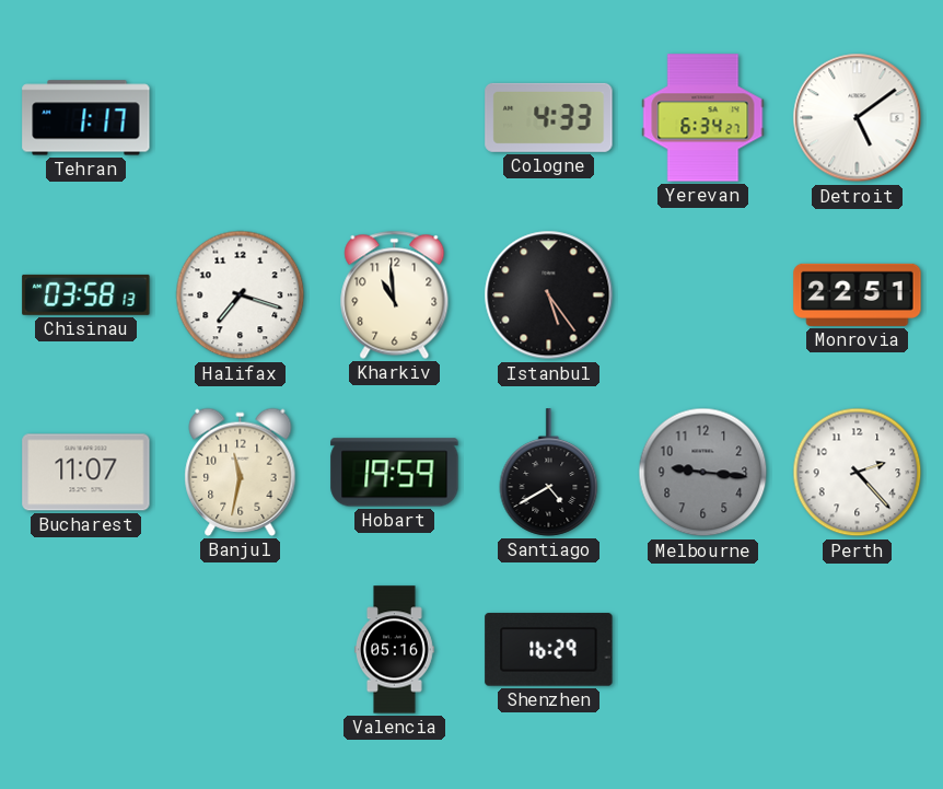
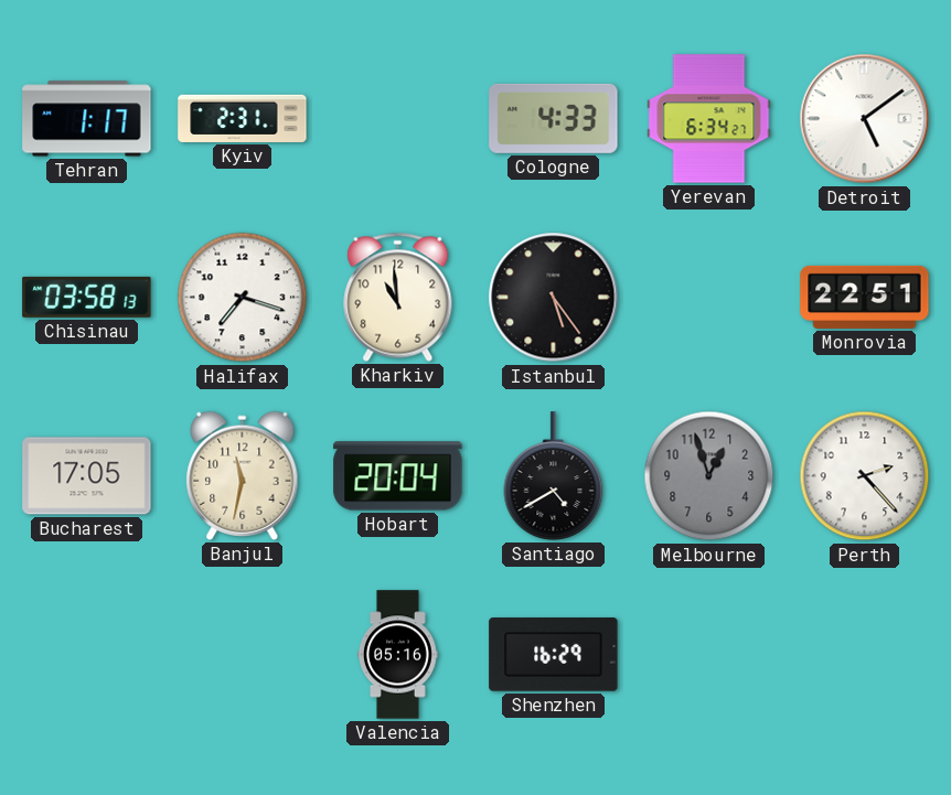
Kyiv: none -> 2:31 (243, 118)
Bucharest: 11:07 -> 17:05 (87, 476)
Hobart: 19:59 -> 20:04 (398, 476)
Melbourne: 9:16 -> 12:57 (709, 476)
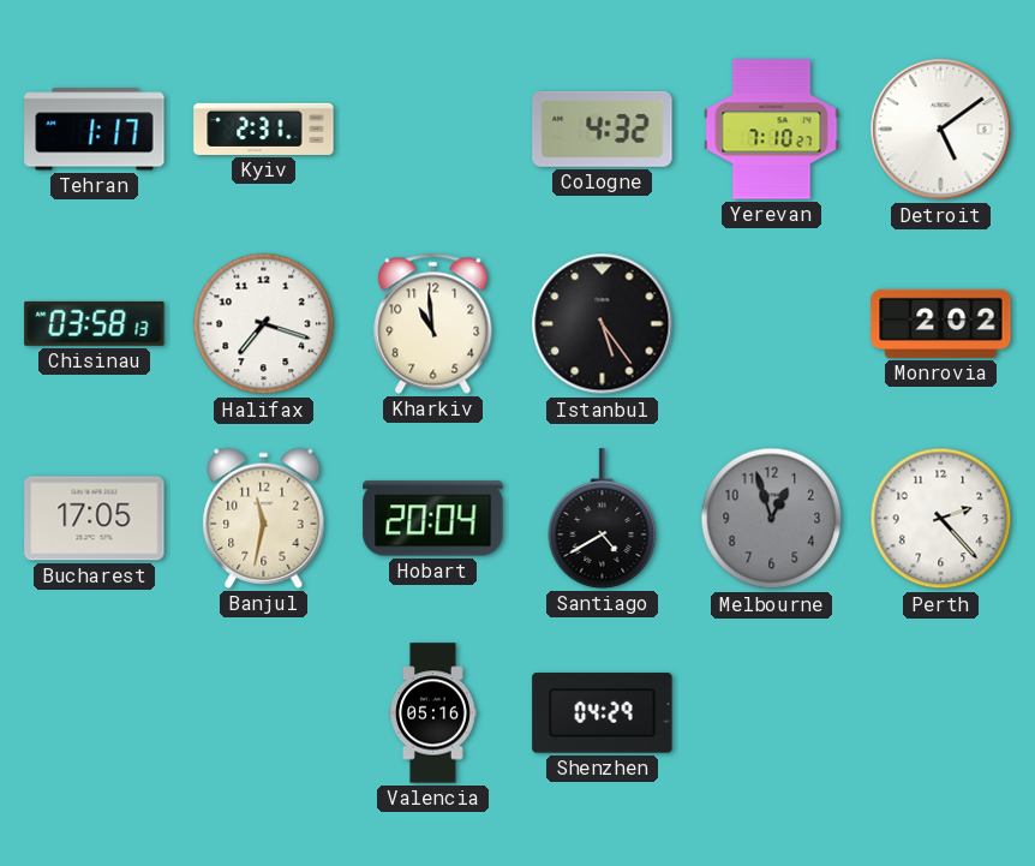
Cologne: 4:33 -> 4:32 (603, 129)
Yerevan: 6:34 -> 7:10 (772, 130)
Monrovia: 22:51 -> 2:02 (941, 323)
Shenzhen: 16:29 -> 04:29 (603, 713)
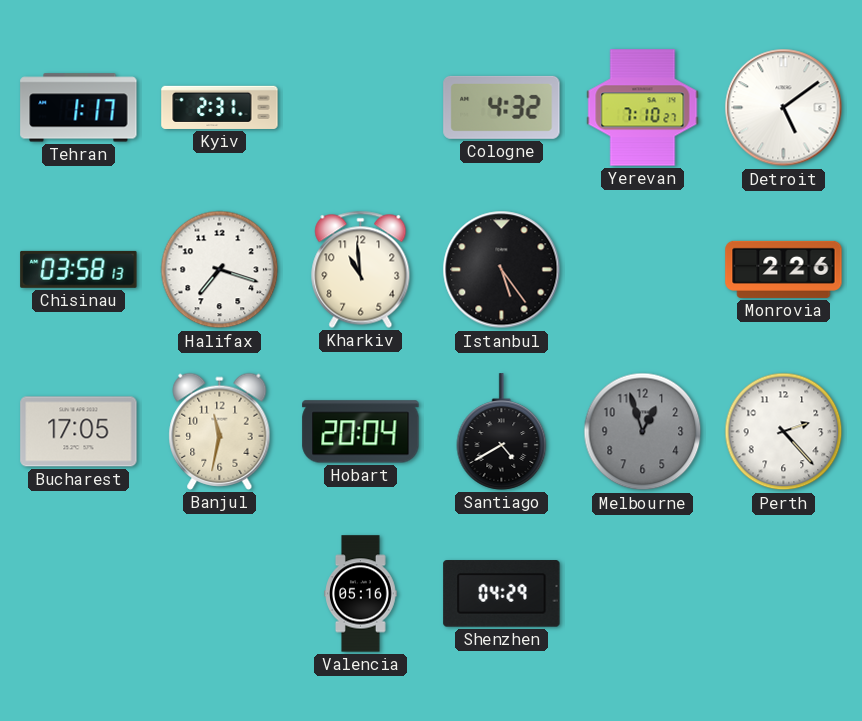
Monrovia: 2:02 -> 2:26 (784, 269)
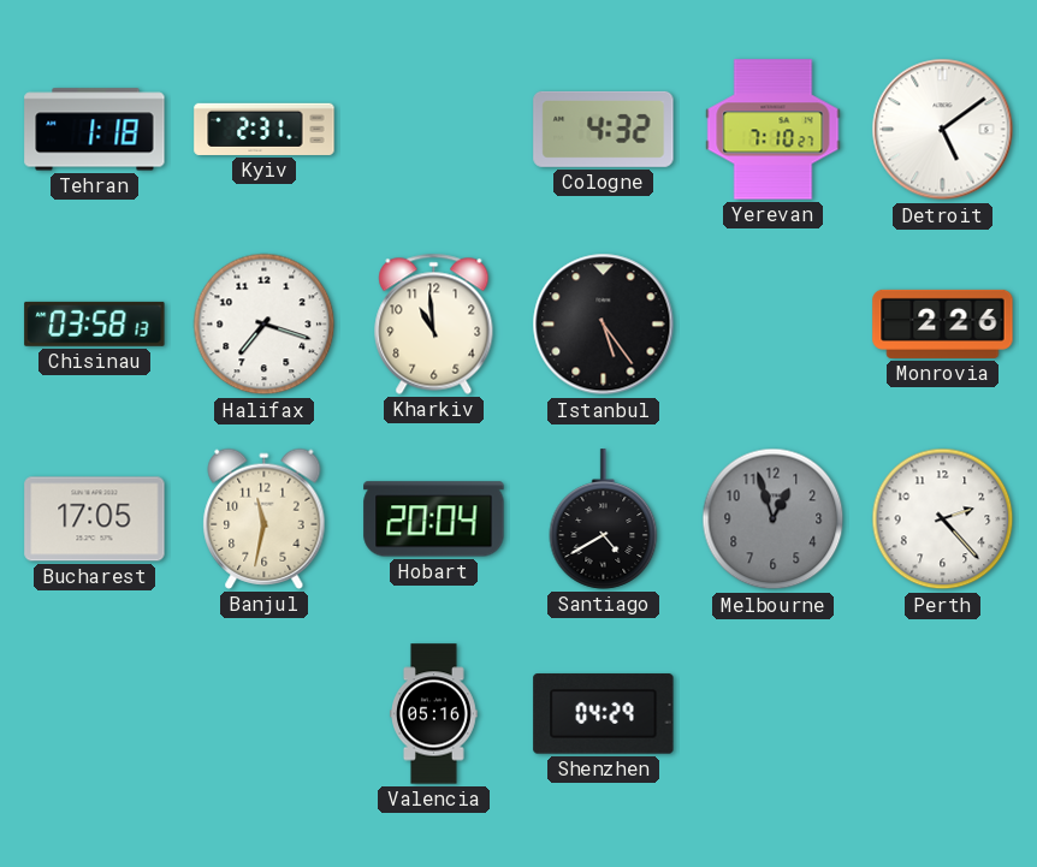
Tehran: 1:17 -> 1:18 (95, 130)
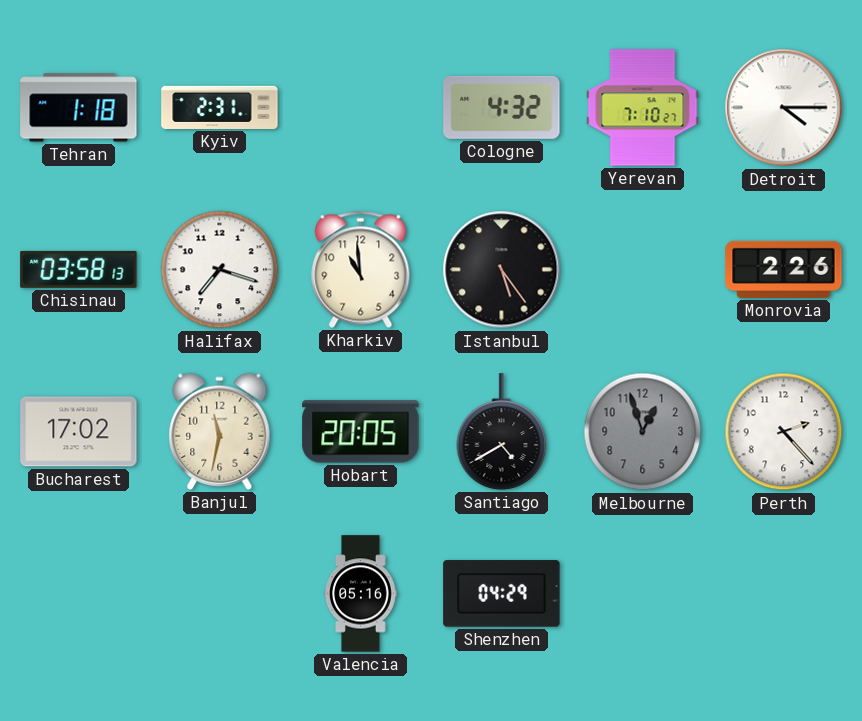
Detroit: 5:09 -> 4:15 (784, 108)
Bucharest: 17:05 -> 17:02 (79, 432)
Hobart: 20:04 -> 20:05 (361, 432)
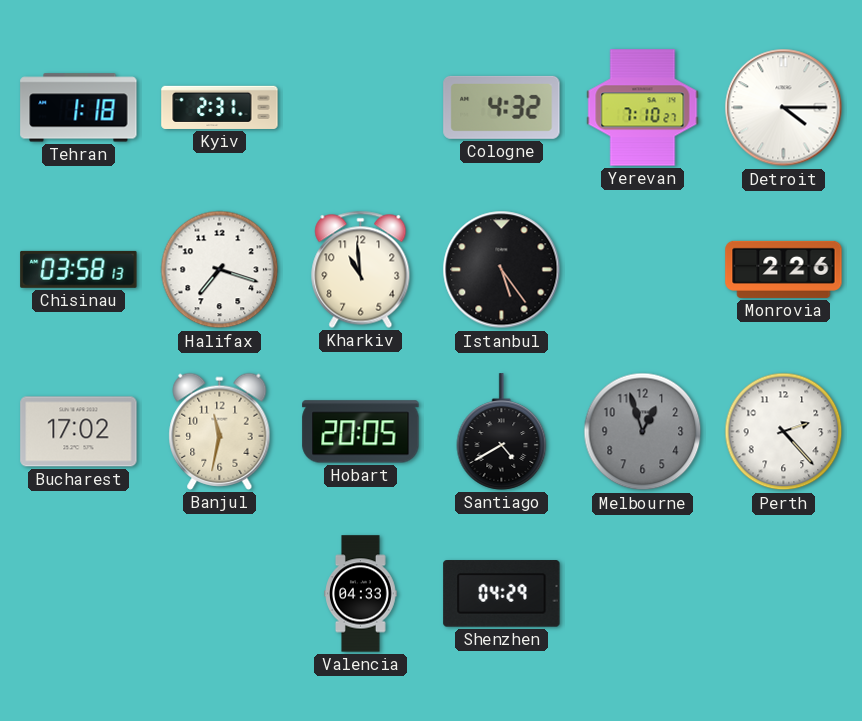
Valencia: 05:16 -> 04:33 (361, 594)
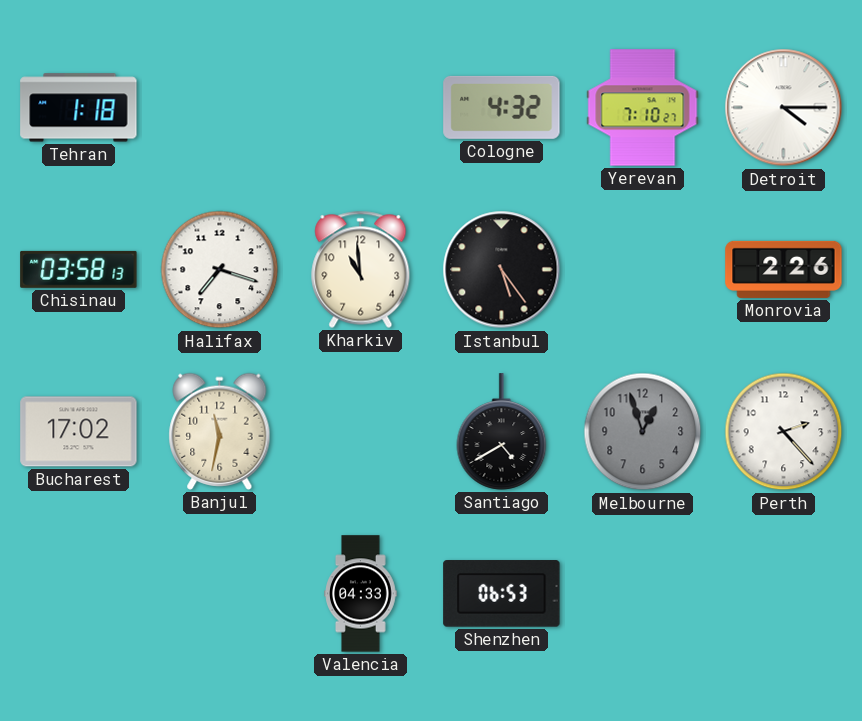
Kyiv: 2:31 -> none (220, 107)
Hobart: 20:05 -> none (361, 432)
Shenzhen: 04:29 -> 06:53 (502, 594)
